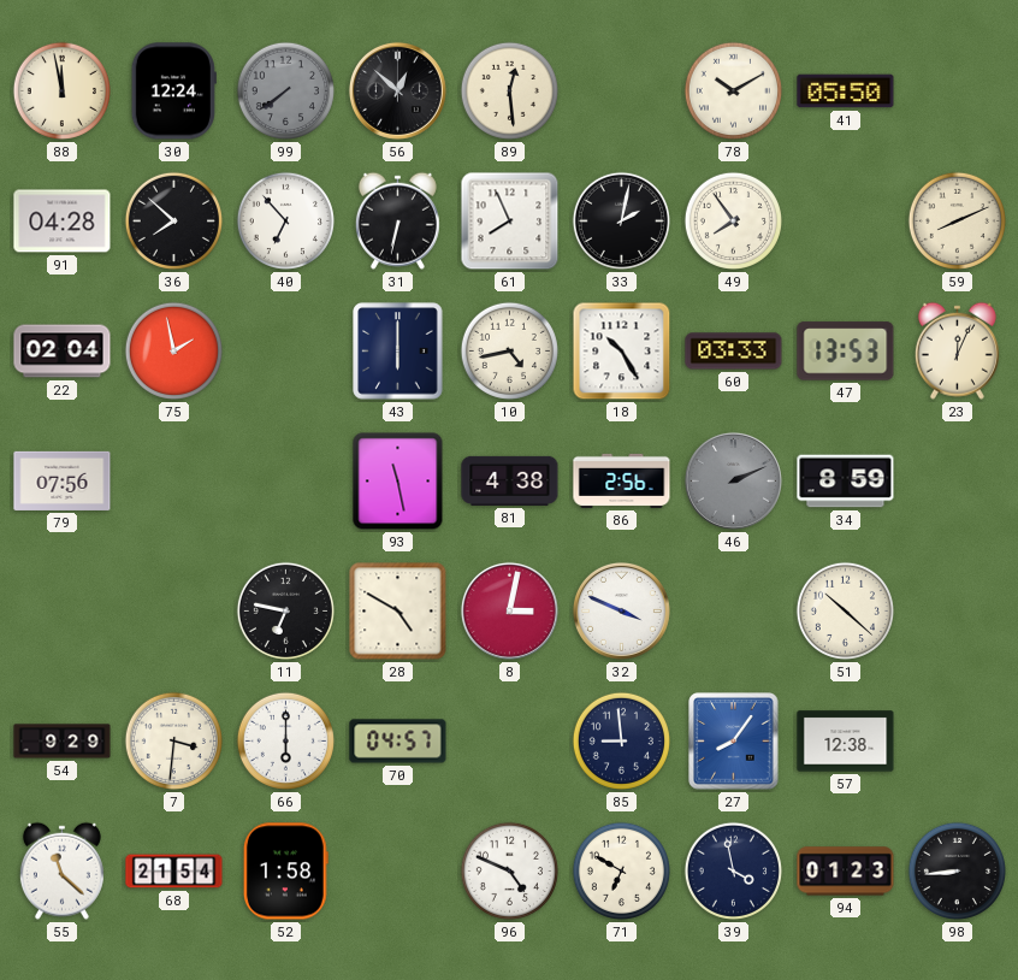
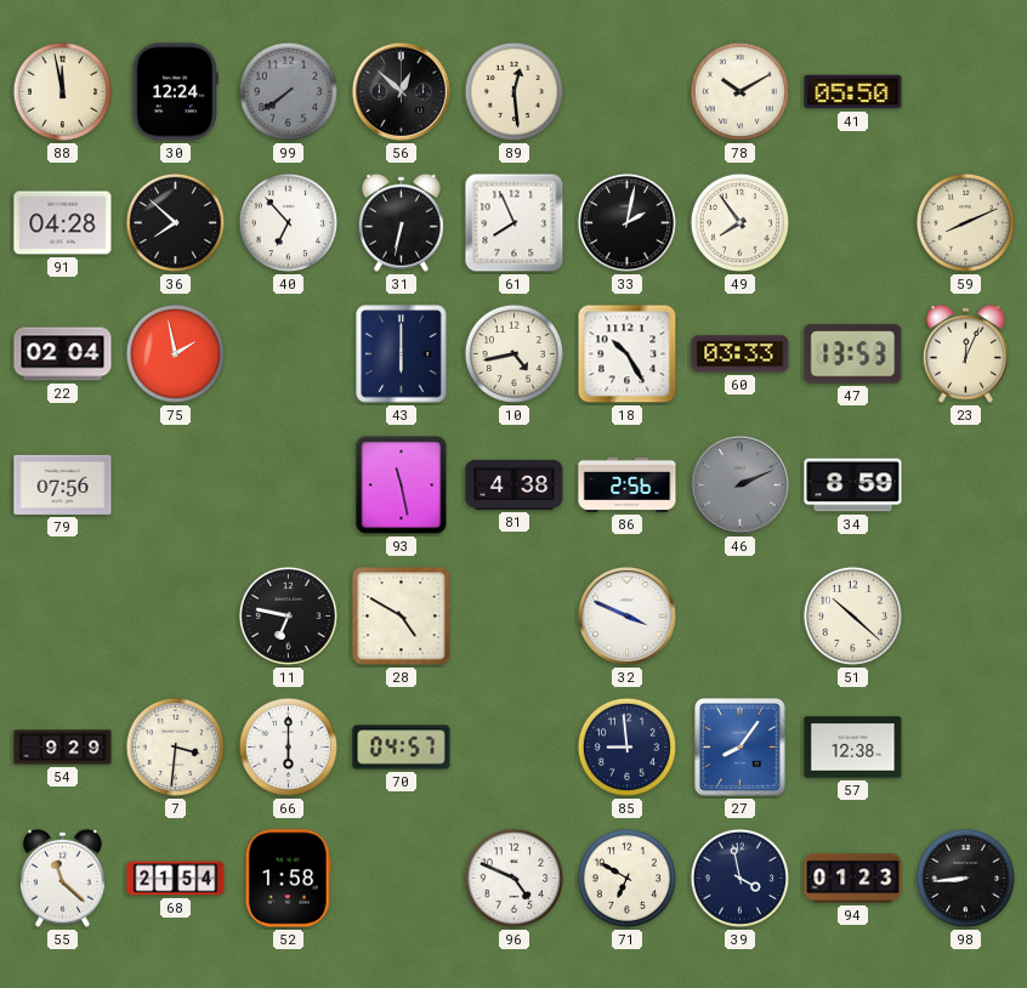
8: 3:02 -> none (509, 610)
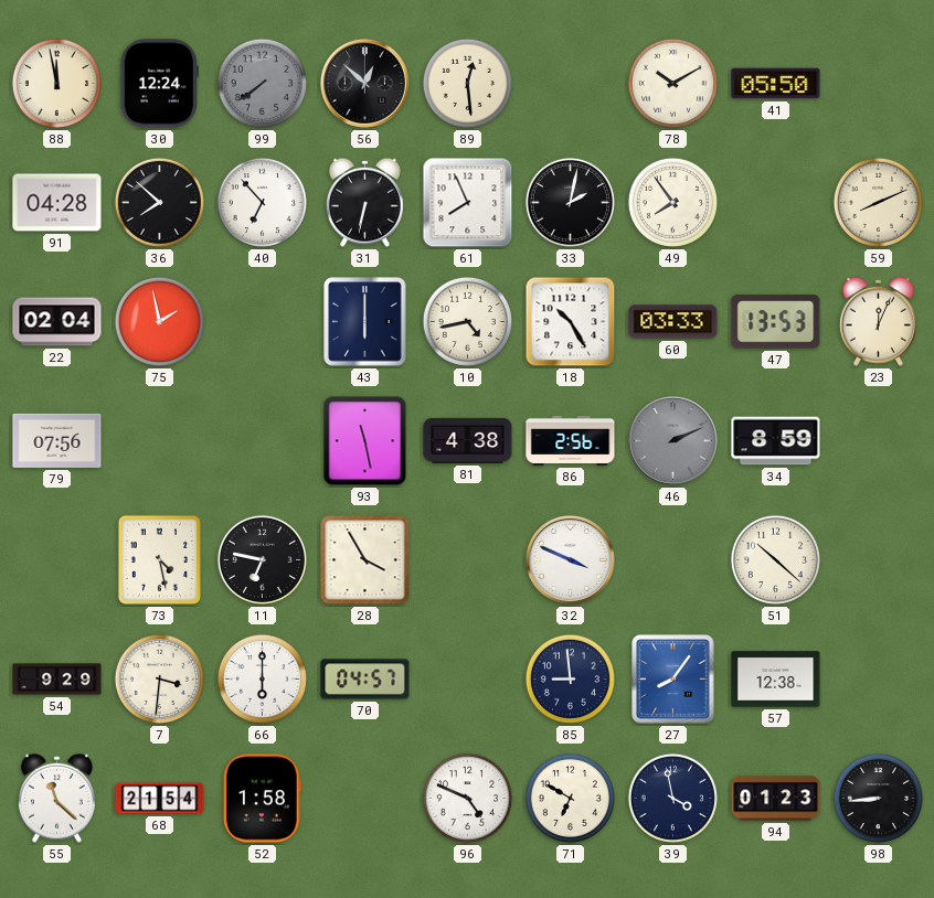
73: none -> 4:28 (159, 559)
28: 4:50 -> 3:55 (365, 560)
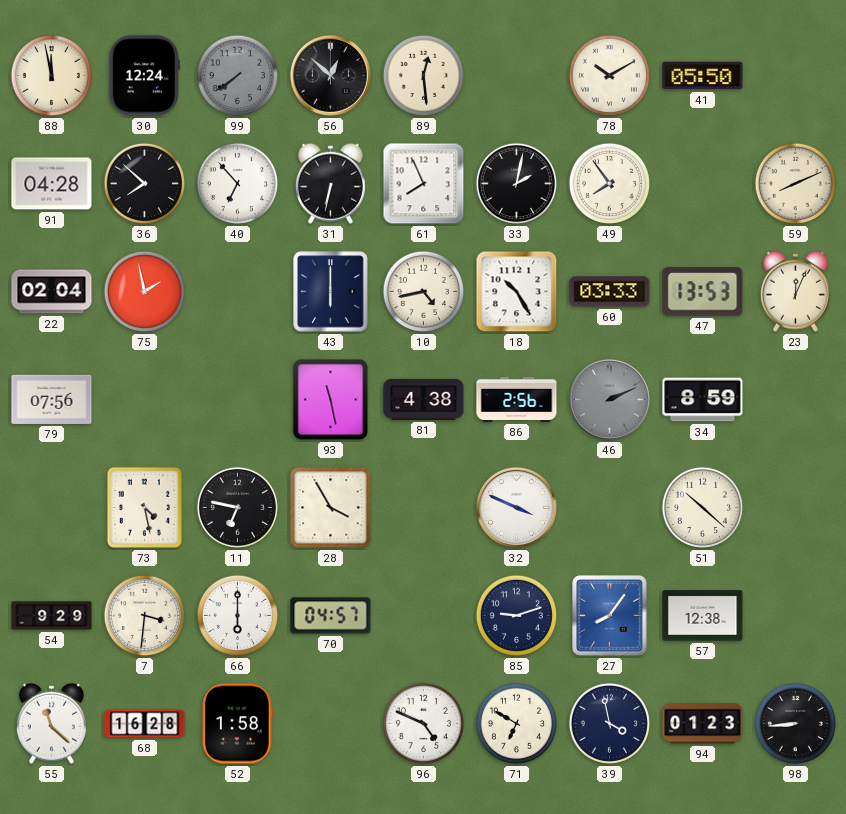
85: 8:59 -> 9:12 (516, 615)
68: 21:54 -> 16:28 (145, 724)
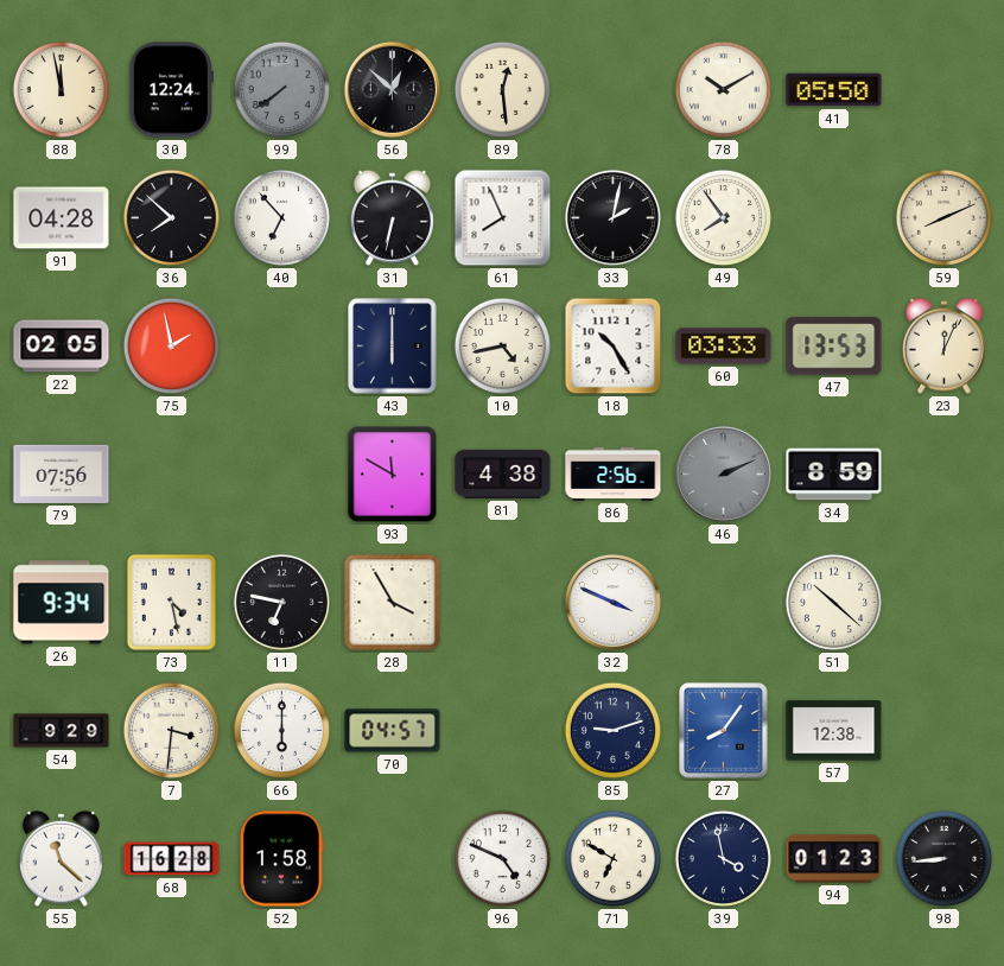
22: 02:04 -> 02:05 (62, 347)
93: 11:28 -> 11:50 (393, 475)
26: none -> 9:34 (62, 603)
